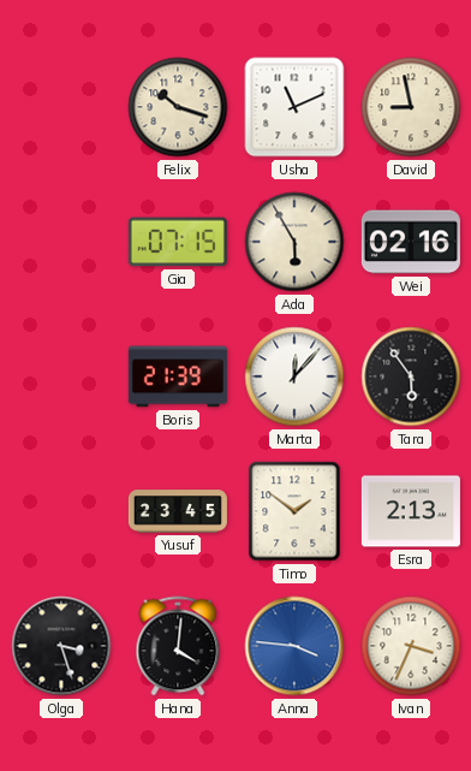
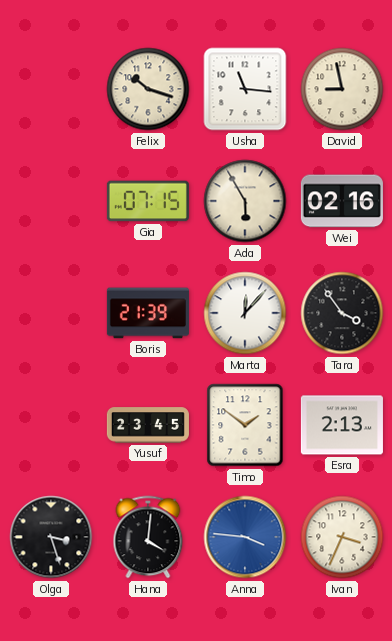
Usha: 11:11 -> 11:16 (245, 89)
Tara: 5:54 -> 3:54 (342, 313)
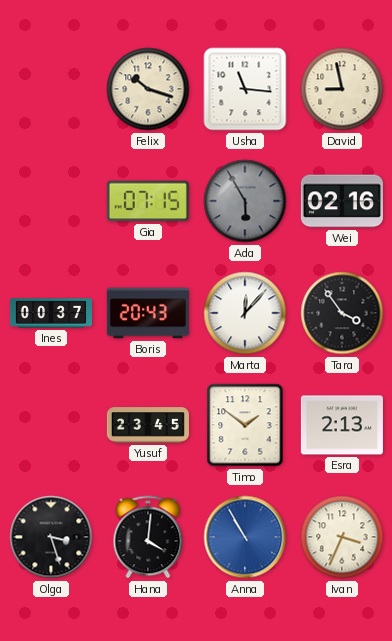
Ada dial: cream -> grey (245, 201)
Ines: none -> 00:37 (51, 313)
Boris: 21:39 -> 20:43 (148, 313)
Anna: 3:46 -> 10:55 (245, 537)
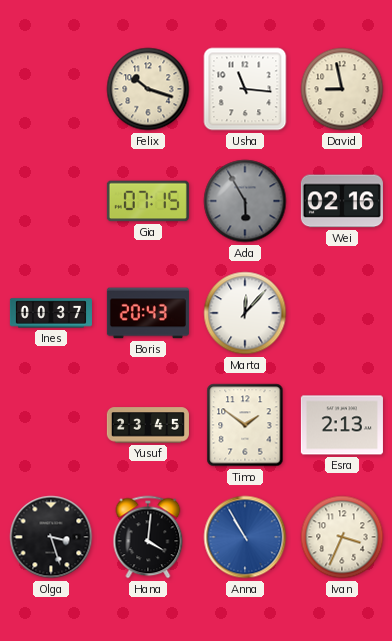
Tara: 3:54 -> none (342, 313)
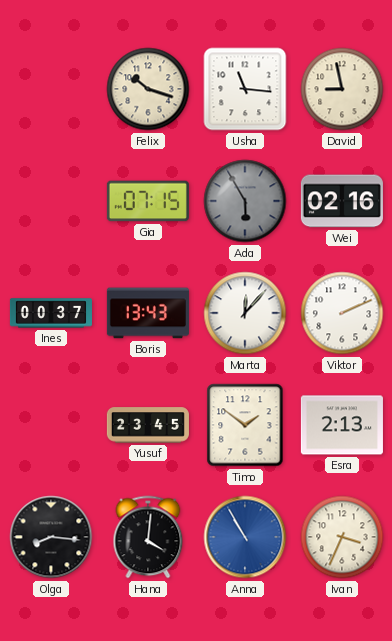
Boris: 20:43 -> 13:43 (148, 313)
Viktor: none -> 2:11 (342, 313)
Olga: 3:27 -> 8:16 (51, 537)
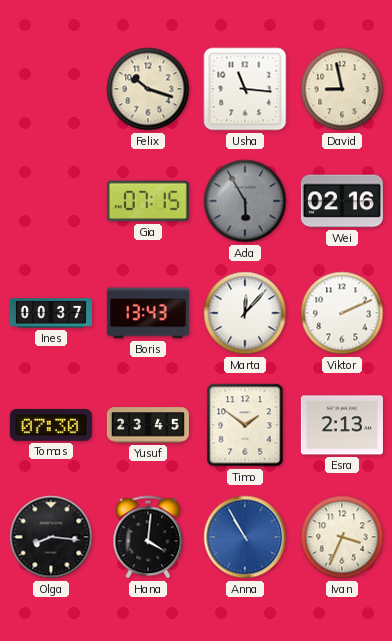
Tomas: none -> 07:30 (51, 425)
